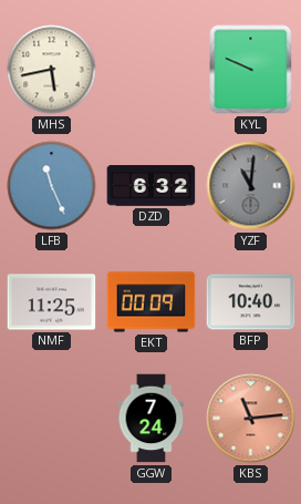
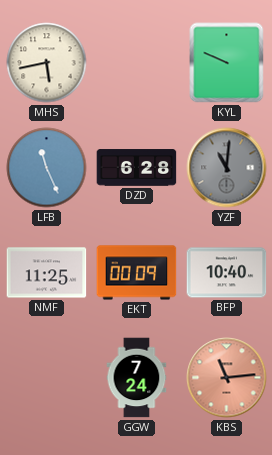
DZD: 6:32 -> 6:28 (137, 168)
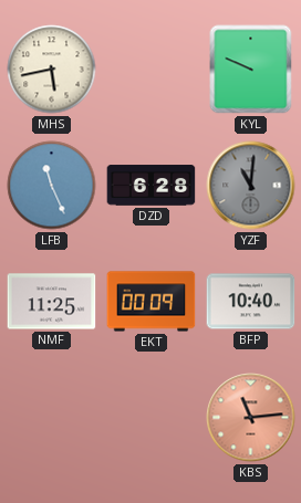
GGW: 7:24 -> none (137, 378)
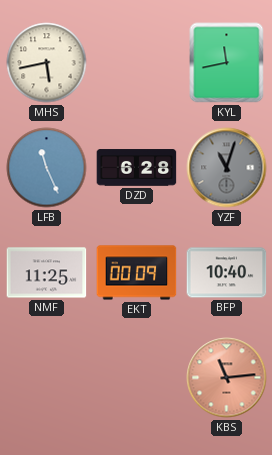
KYL: 9:49 -> 11:43 (227, 63)
YZF: 11:01 -> 11:03 (227, 168)
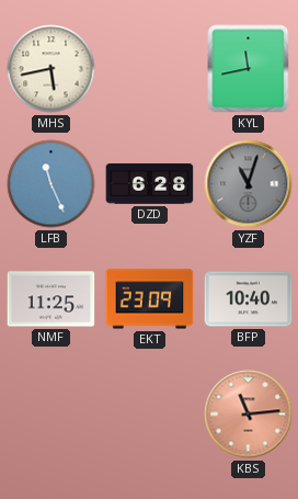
EKT: 00:09 -> 23:09 (150, 299)
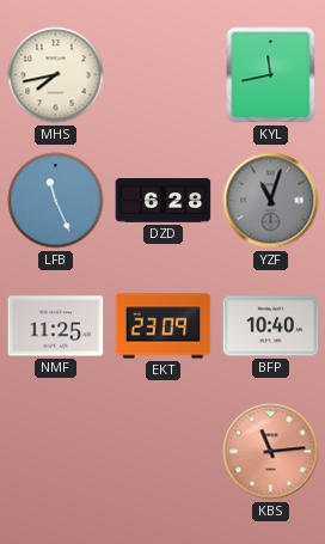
MHS: 5:43 -> 7:43 (56, 75)
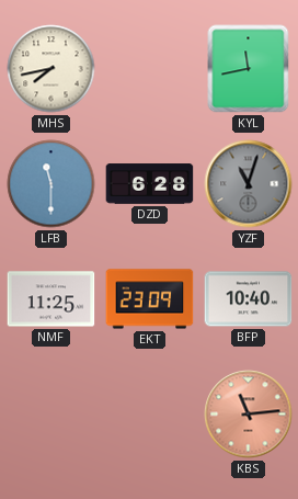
LFB: 11:26 -> 11:30 (51, 184)
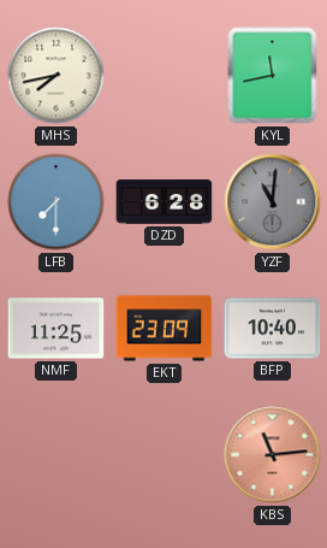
LFB: 11:30 -> 7:30 (57, 202)
YZF: 11:03 -> 11:01 (273, 202)
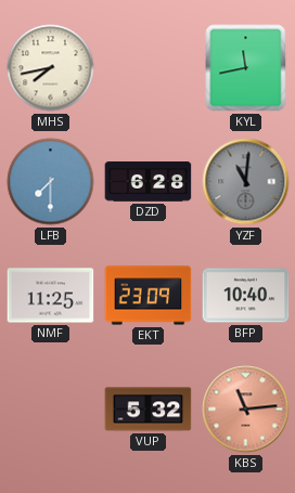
VUP: none -> 5:32 (149, 410)
